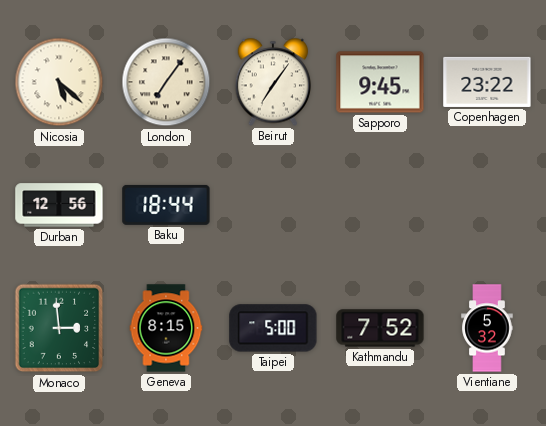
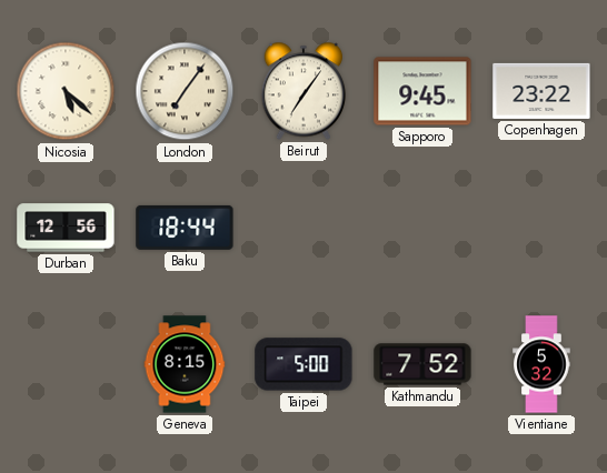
Monaco: 2:59 -> none (59, 328)
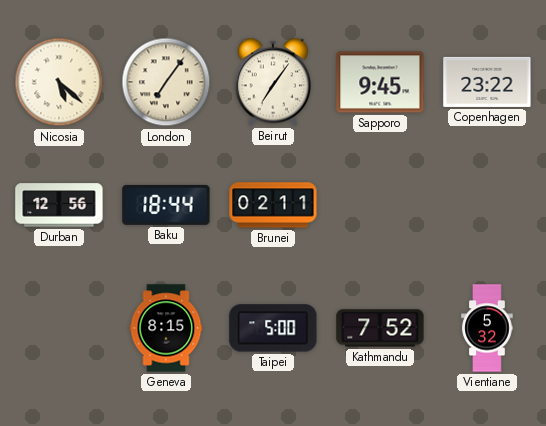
Brunei: none -> 02:11 (273, 205)
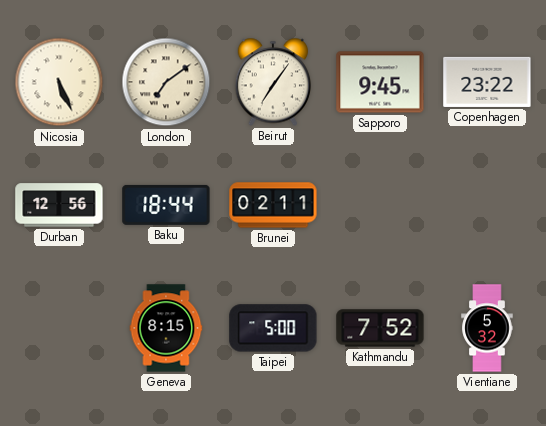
Nicosia: 5:22 -> 5:26 (59, 82)
London: 7:06 -> 7:09 (166, 82)
